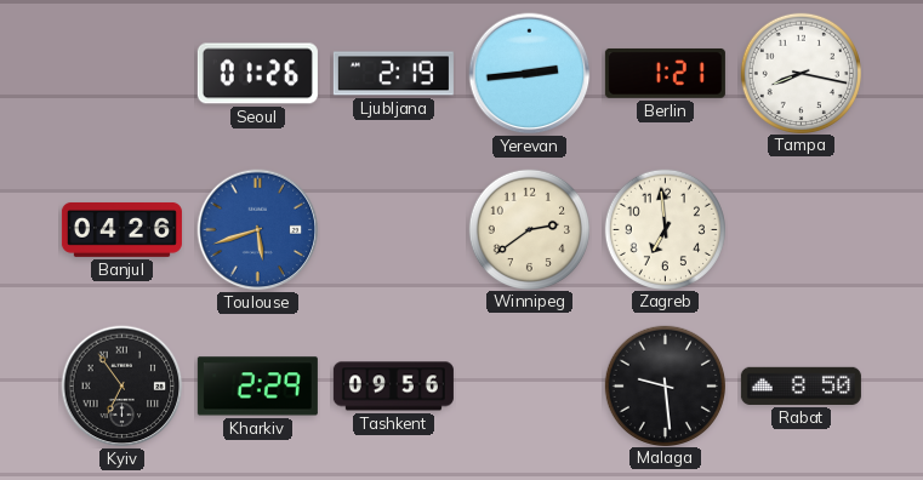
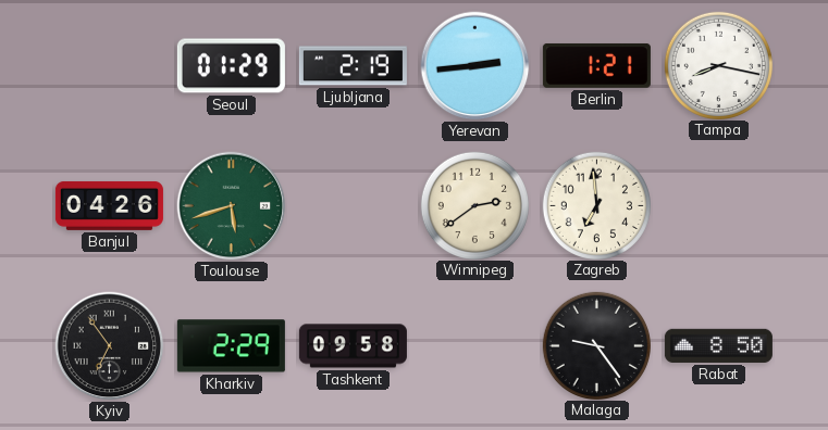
Seoul: 01:26 -> 01:29 (231, 66)
Toulouse dial: blue -> green (232, 206)
Tashkent: 09:56 -> 09:58 (353, 346)
Malaga: 9:29 -> 9:24 (596, 345)
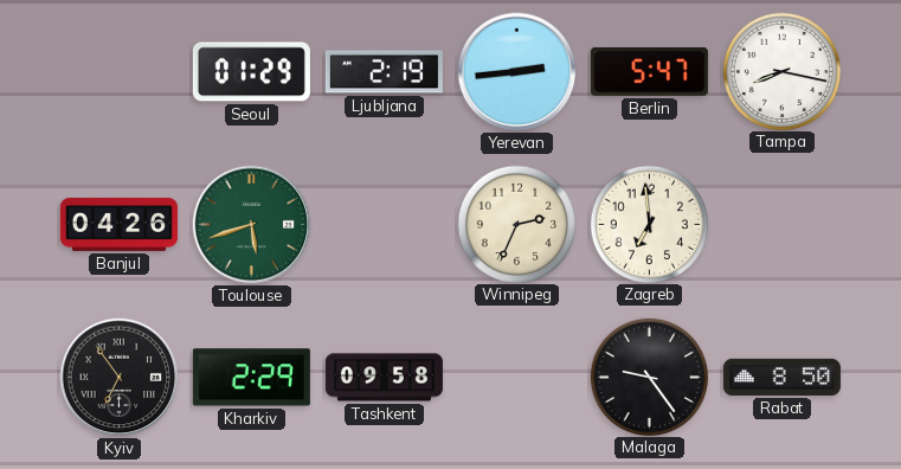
Berlin: 1:21 -> 5:47 (649, 71)
Winnipeg: 2:39 -> 2:34 (516, 224)
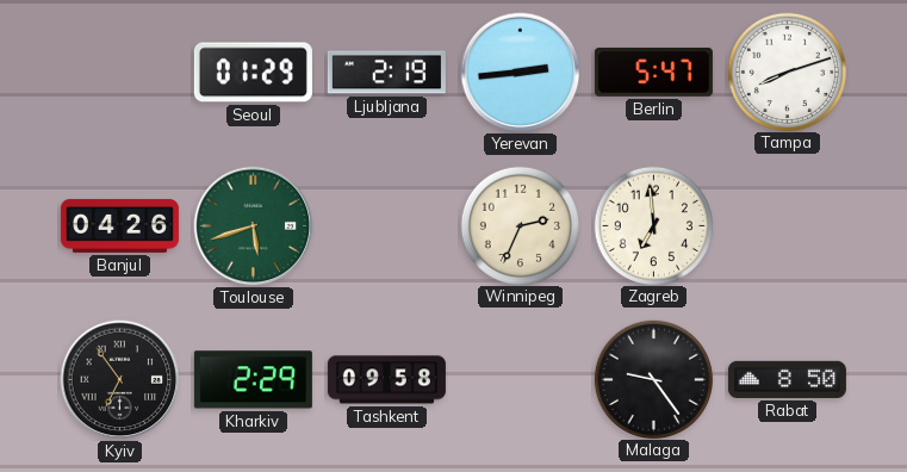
Tampa: 8:17 -> 8:12 (787, 72)
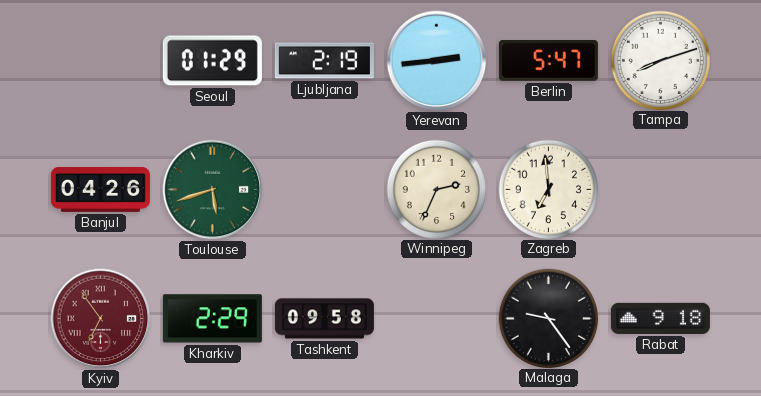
Kyiv dial: black -> burgundy (101, 319)
Rabat: 8:50 -> 9:18 (660, 318)
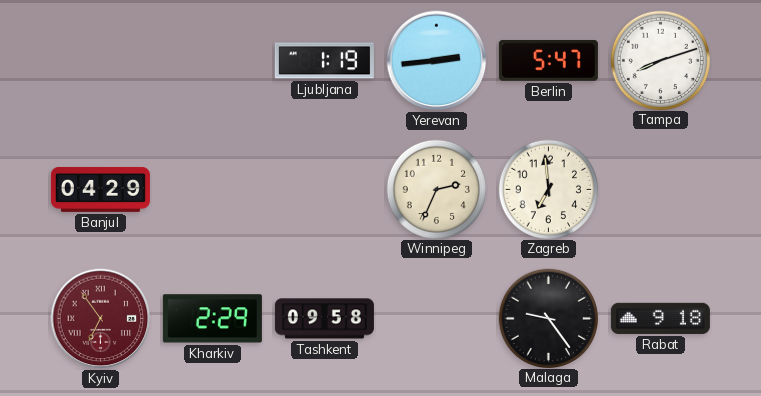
Seoul: 01:29 -> none (212, 61)
Ljubljana: 2:19 -> 1:19 (324, 61)
Banjul: 04:26 -> 04:29 (100, 189)
Toulouse: 5:42 -> none (213, 190)
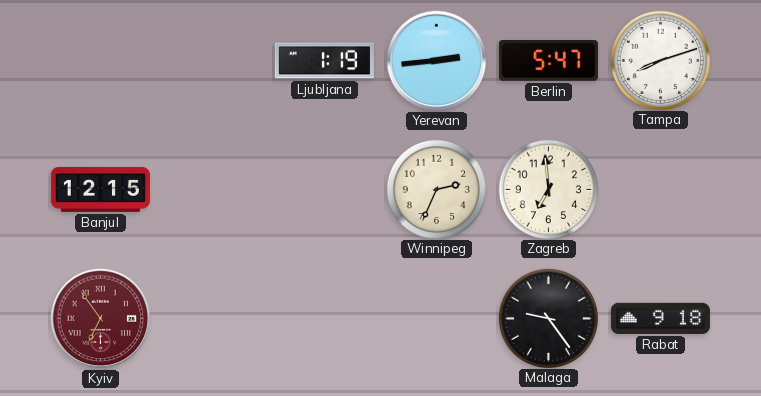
Banjul: 04:29 -> 12:15 (100, 189)
Kharkiv: 2:29 -> none (212, 319)
Tashkent: 09:58 -> none (324, 319)
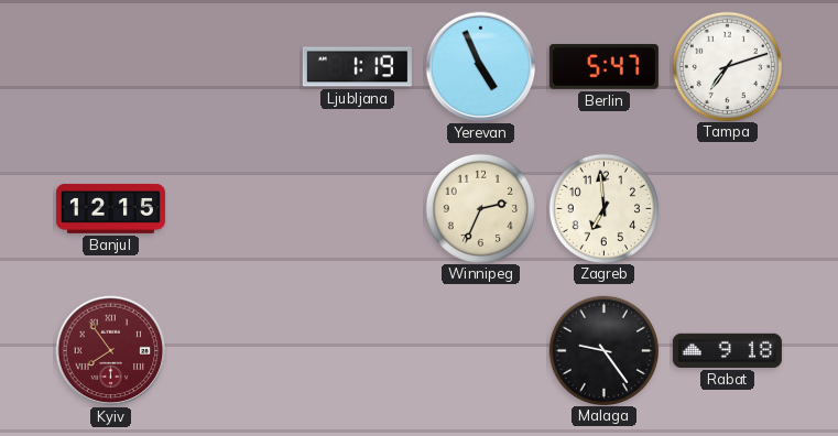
Yerevan: 2:44 -> 4:56 (481, 67)
Tampa: 8:12 -> 7:12 (727, 66)
Kyiv: 6:54 -> 7:54 (111, 351)
